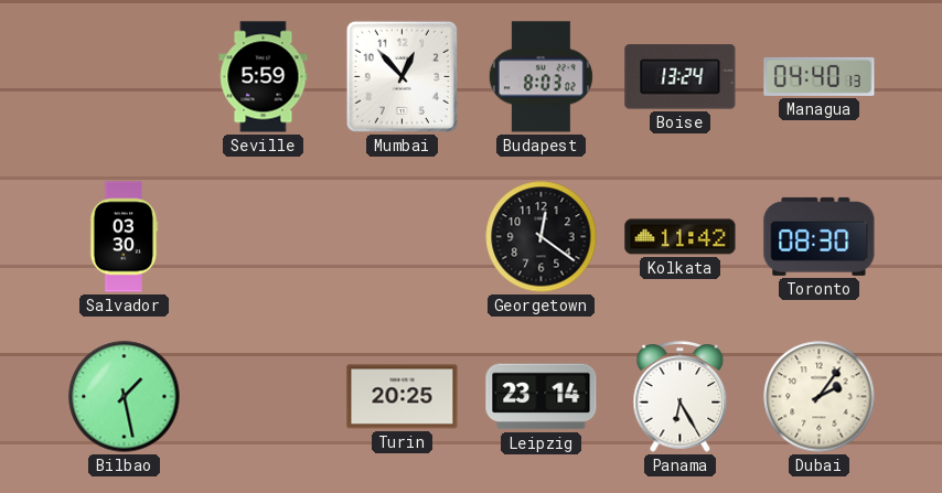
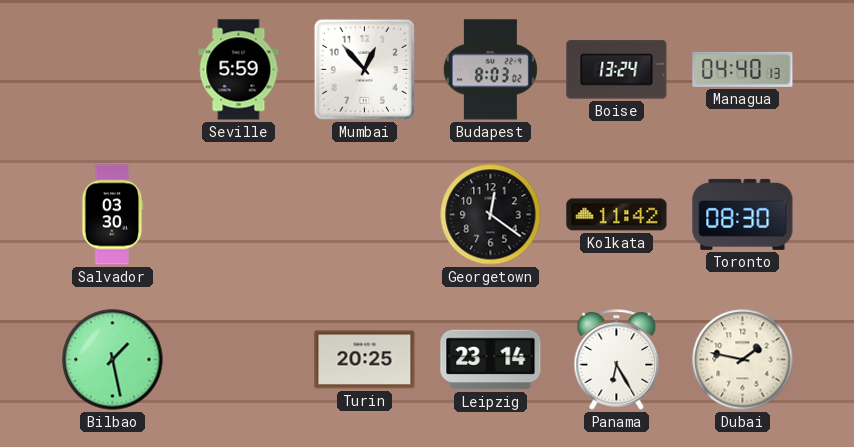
Dubai: 2:06 -> 1:47 (743, 360)
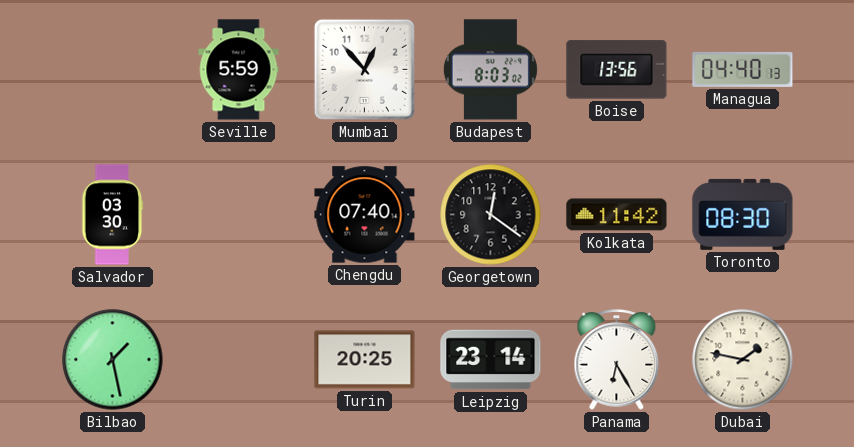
Boise: 13:24 -> 13:56 (617, 70)
Chengdu: none -> 07:40 (365, 215)
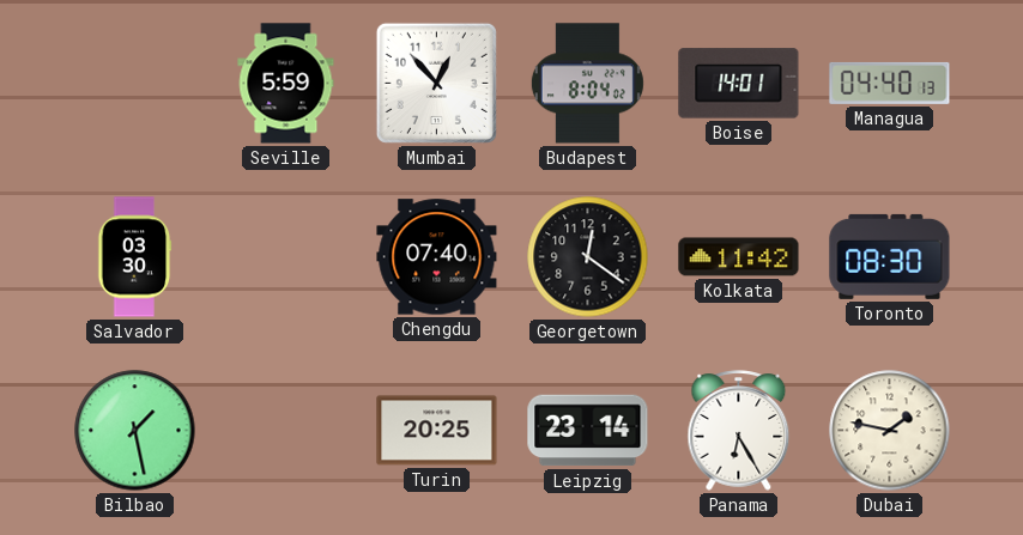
Budapest: 8:03 -> 8:04 (587, 84)
Boise: 13:56 -> 14:01 (739, 84)
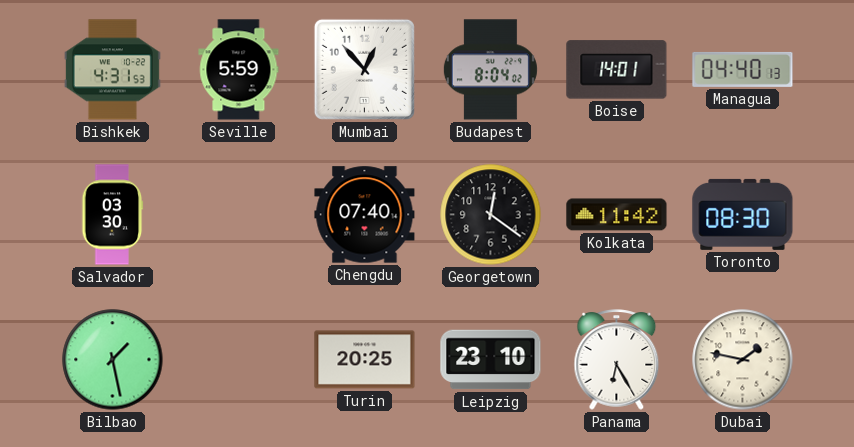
Bishkek: none -> 4:31 (112, 70)
Leipzig: 23:14 -> 23:10 (491, 360)
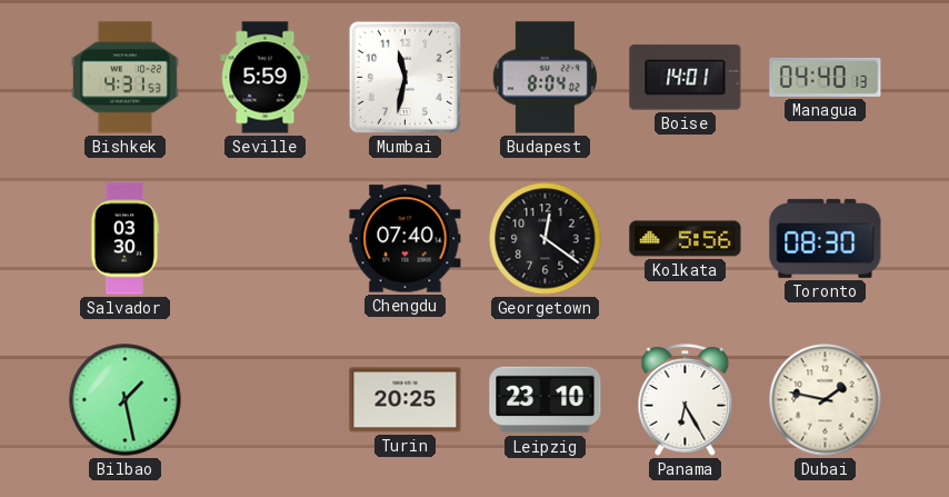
Mumbai: 12:53 -> 11:32 (404, 77)
Kolkata: 11:42 -> 5:56 (686, 239)
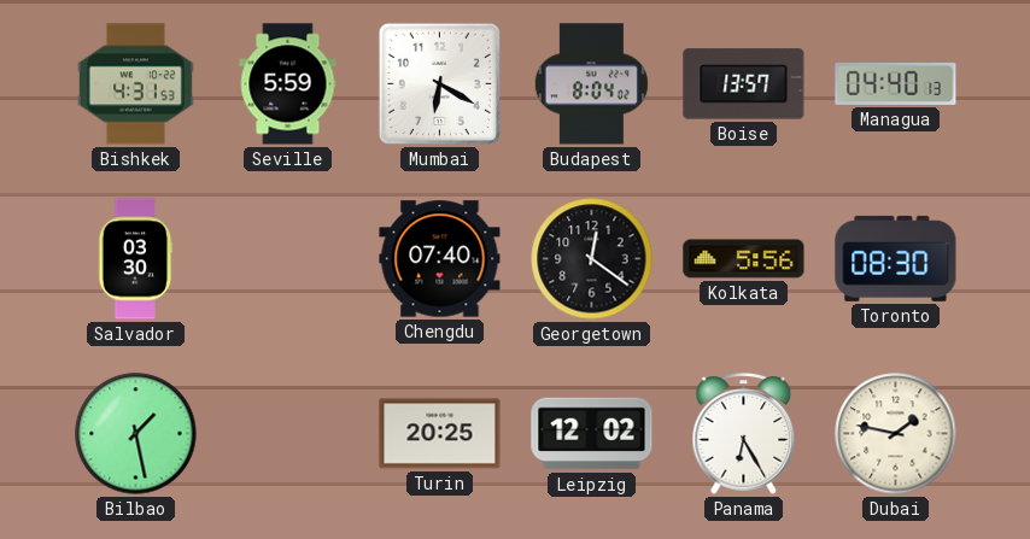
Mumbai: 11:32 -> 6:20 (439, 83)
Boise: 14:01 -> 13:57 (744, 84)
Leipzig: 23:10 -> 12:02 (592, 434)
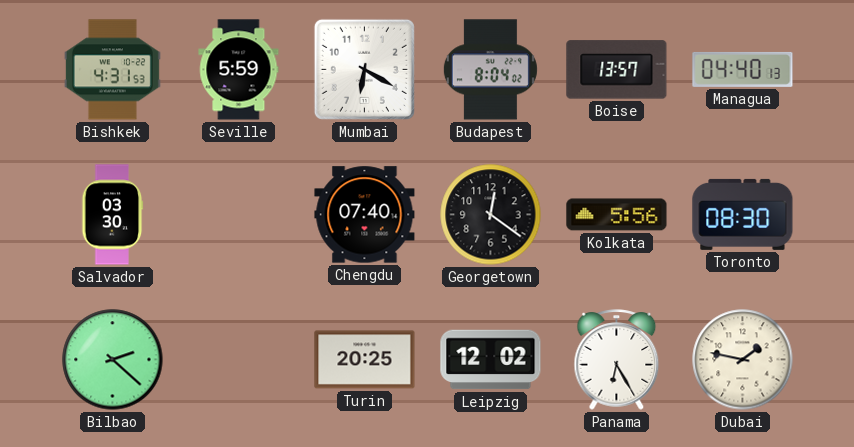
Bilbao: 1:28 -> 2:22 (113, 360)
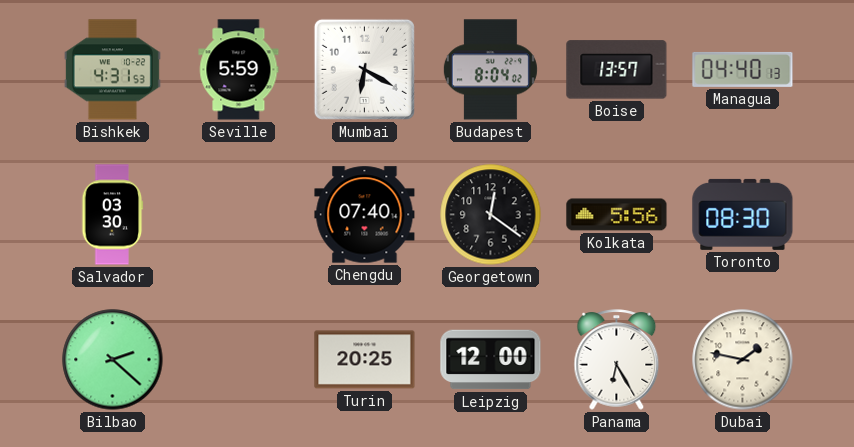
Leipzig: 12:02 -> 12:00 (491, 360)
